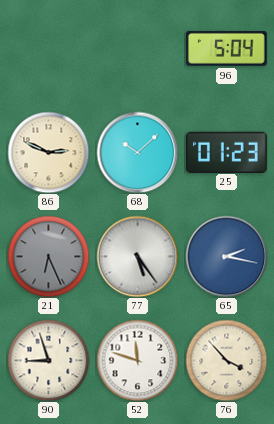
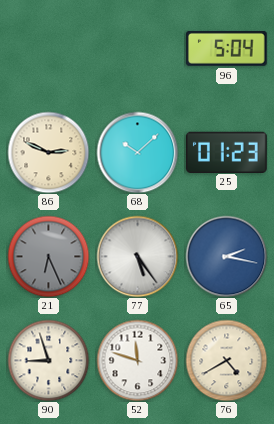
76: 3:53 -> 4:40 (226, 360)
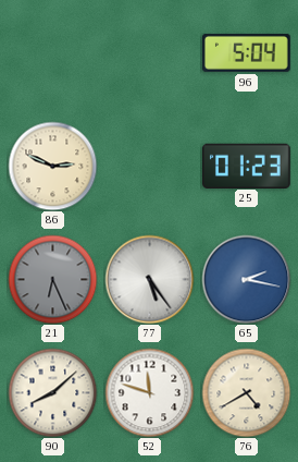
68: 10:08 -> none (137, 152)
90: 8:57 -> 8:08 (52, 392)
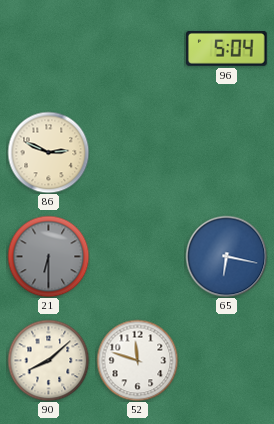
25: 01:23 -> none (247, 166)
21: 6:26 -> 6:30 (48, 256)
77: 5:24 -> none (149, 279)
65: 2:17 -> 6:17 (226, 256)
76: 4:40 -> none (246, 392)
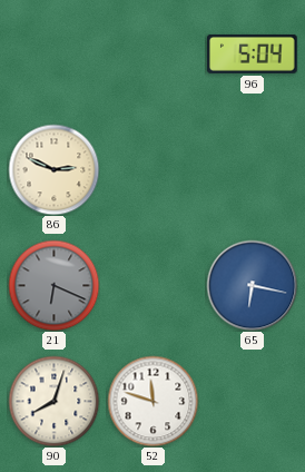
21: 6:30 -> 6:19 (53, 285)
90: 8:08 -> 8:03 (53, 401)
